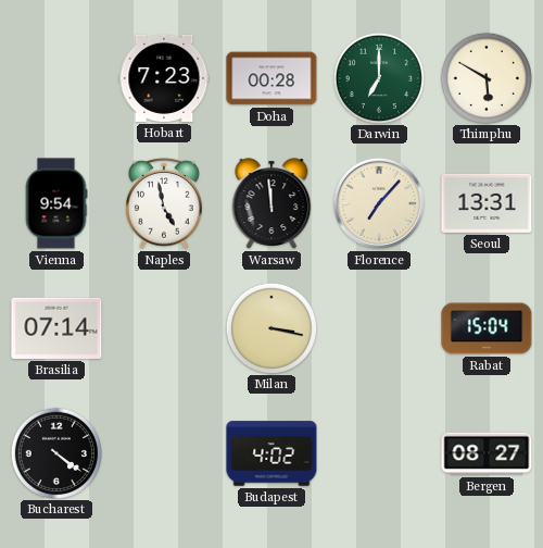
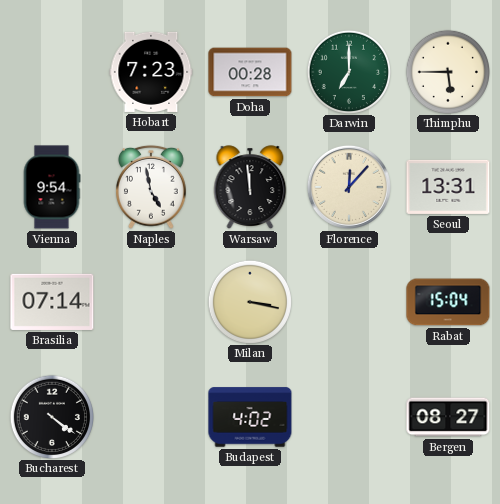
Thimphu: 5:50 -> 5:45 (447, 71)
Florence: 7:07 -> 12:07 (349, 187)
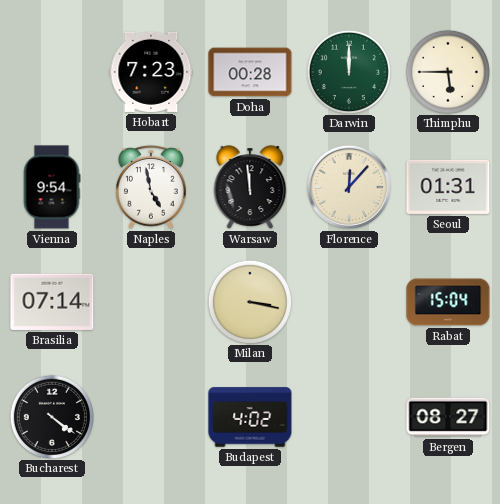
Darwin: 7:00 -> 12:00 (348, 71)
Seoul: 13:31 -> 01:31 (448, 187)
